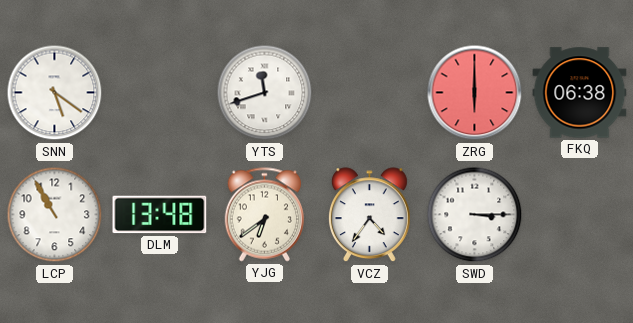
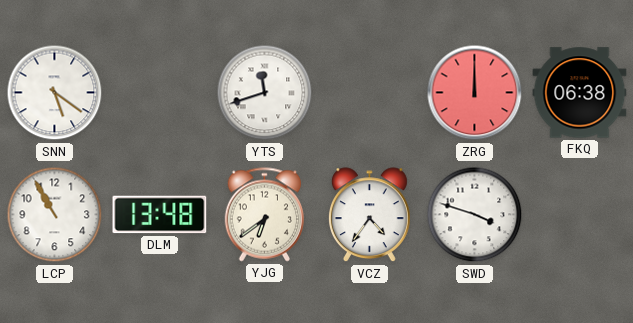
ZRG: 6:00 -> 12:00 (475, 93)
SWD: 3:15 -> 3:48 (475, 215)
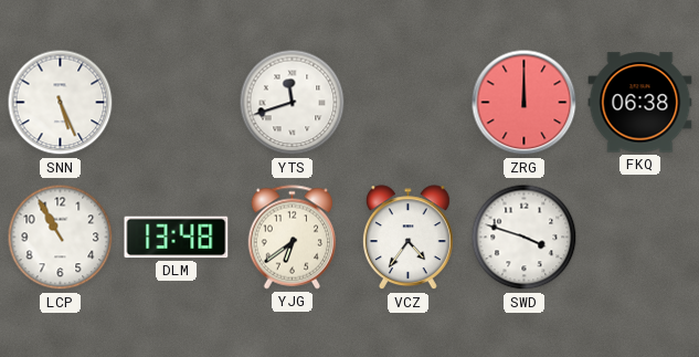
SNN: 5:21 -> 5:26 (61, 103)
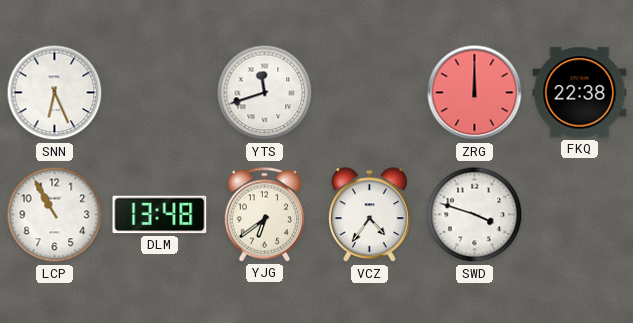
SNN: 5:26 -> 6:26 (55, 93)
FKQ: 06:38 -> 22:38 (580, 93)
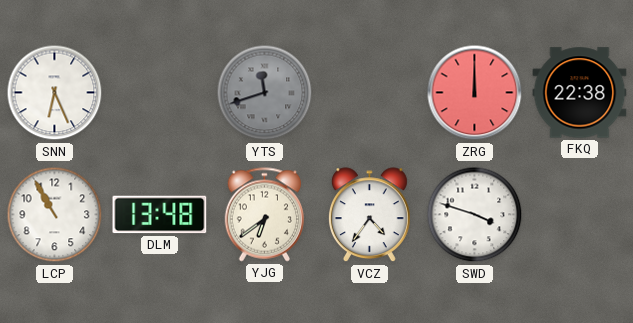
YTS dial: white -> grey (265, 93)
